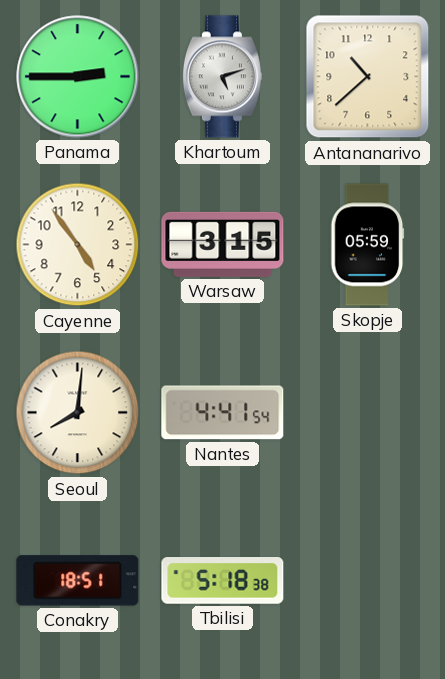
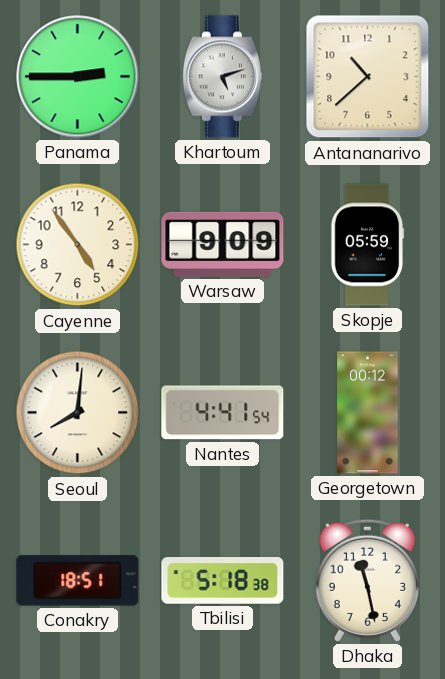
Warsaw: 3:15 -> 9:09 (223, 244)
Georgetown: none -> 00:12 (368, 413)
Dhaka: none -> 11:28 (367, 580)
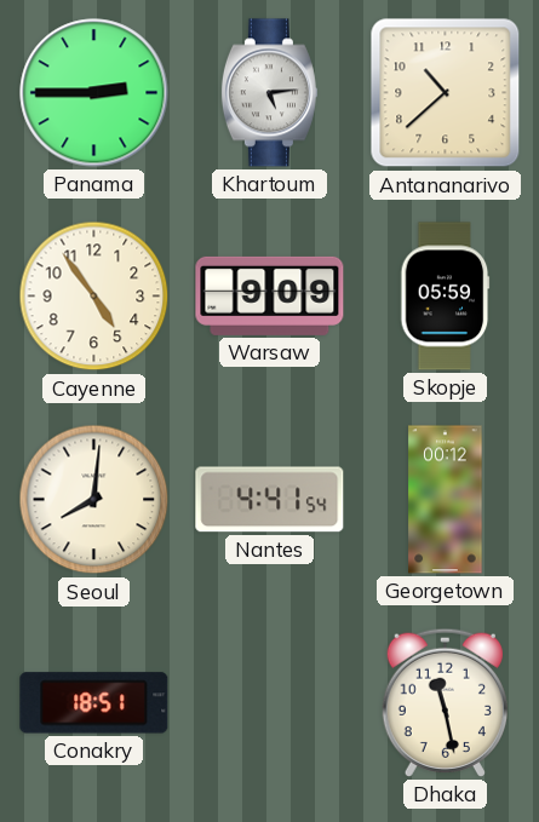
Khartoum: 5:12 -> 5:14 (269, 93)
Tbilisi: 5:18 -> none (223, 581)
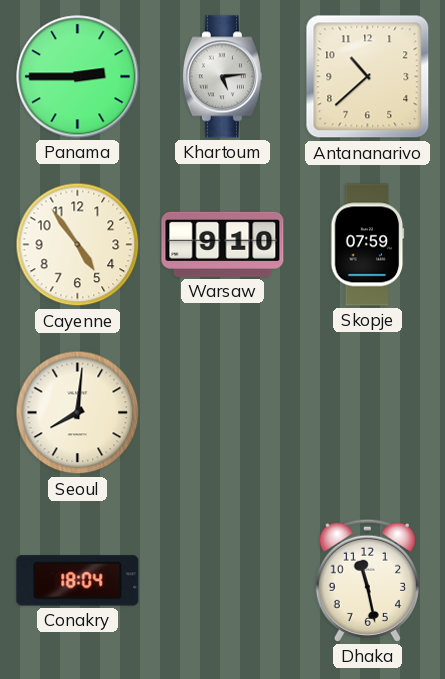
Warsaw: 9:09 -> 9:10 (223, 244)
Skopje: 05:59 -> 07:59 (368, 245)
Nantes: 4:41 -> none (270, 500)
Georgetown: 00:12 -> none (446, 500)
Conakry: 18:51 -> 18:04 (78, 581)
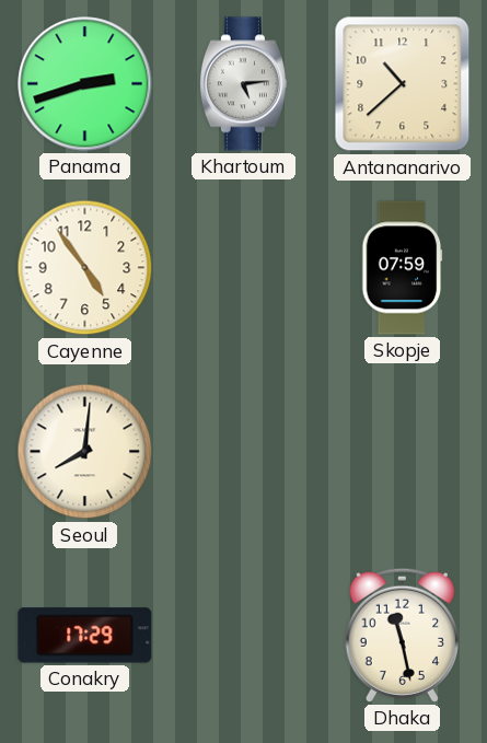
Panama: 2:45 -> 2:42 (85, 84)
Warsaw: 9:10 -> none (223, 244)
Conakry: 18:04 -> 17:29 (85, 636)
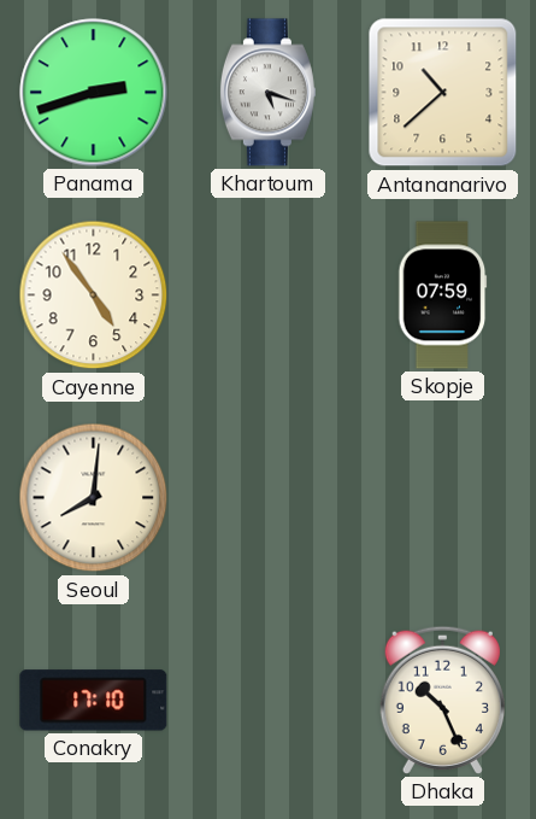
Khartoum: 5:14 -> 5:18 (267, 93)
Conakry: 17:29 -> 17:10 (94, 701)
Dhaka: 11:28 -> 10:26 (442, 700)
